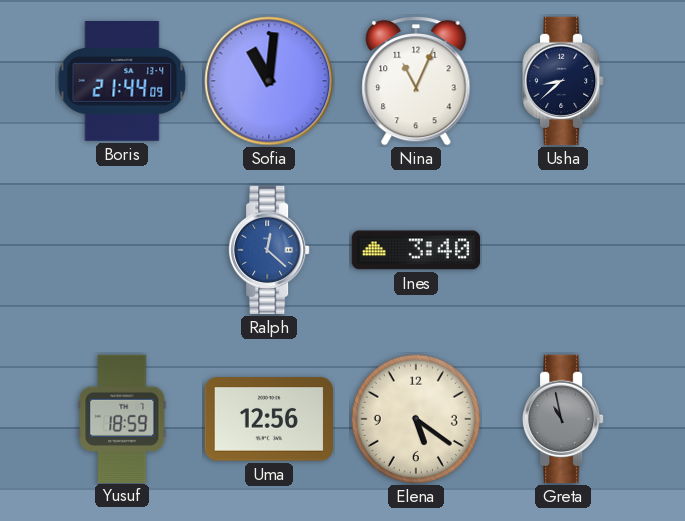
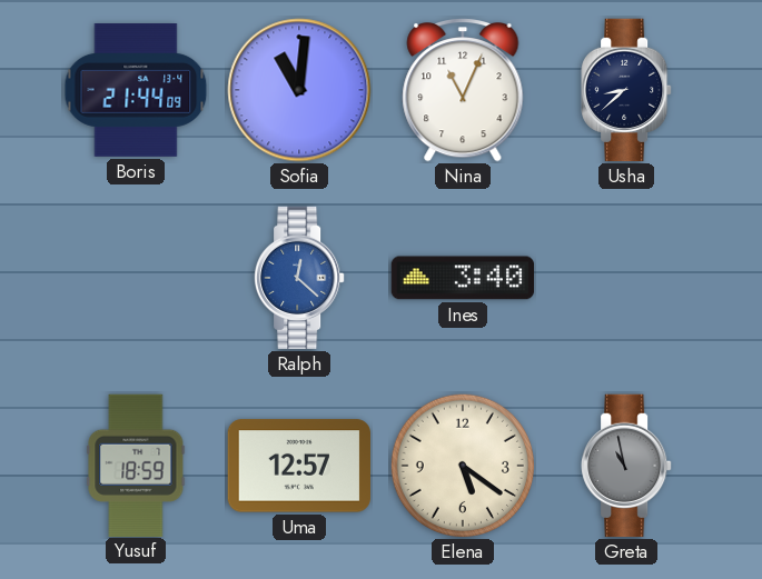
Uma: 12:56 -> 12:57 (299, 466)
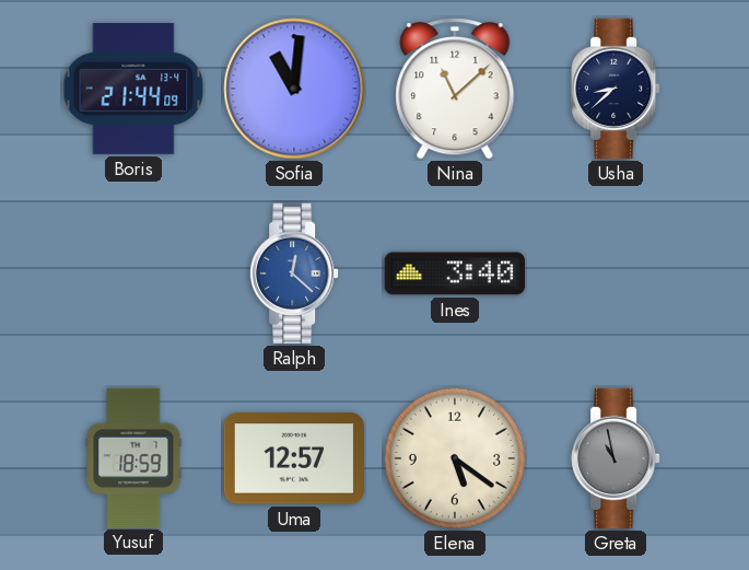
Nina: 11:04 -> 11:08 (455, 90)
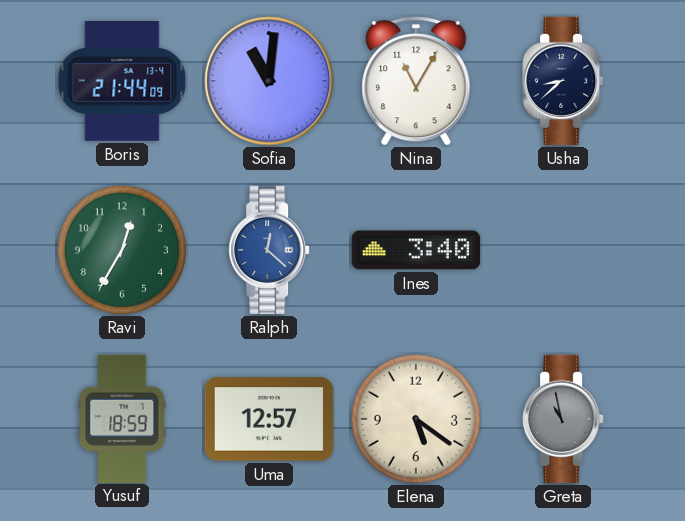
Nina: 11:08 -> 11:05 (416, 82)
Ravi: none -> 12:35 (121, 249)
